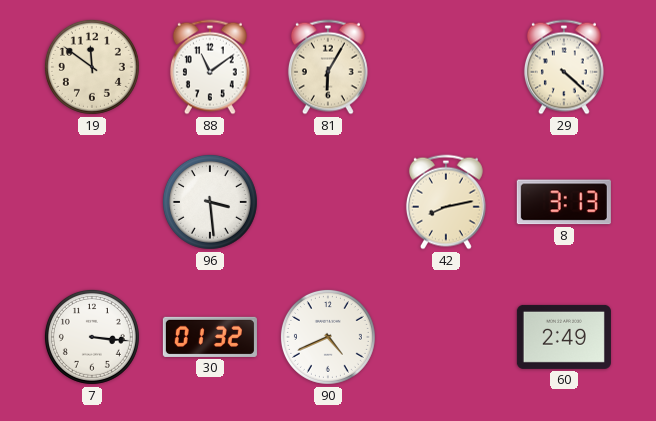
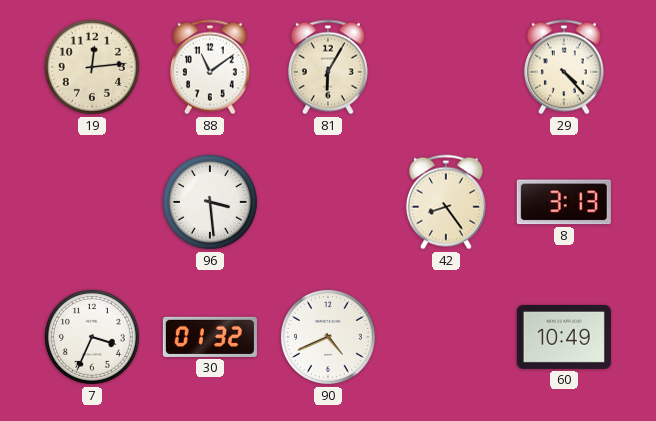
19: 11:51 -> 12:14 (92, 67)
29: 4:22 -> 4:23 (564, 67)
42: 8:13 -> 8:24 (446, 202)
7: 3:16 -> 3:34 (92, 337)
60: 2:49 -> 10:49 (564, 337)
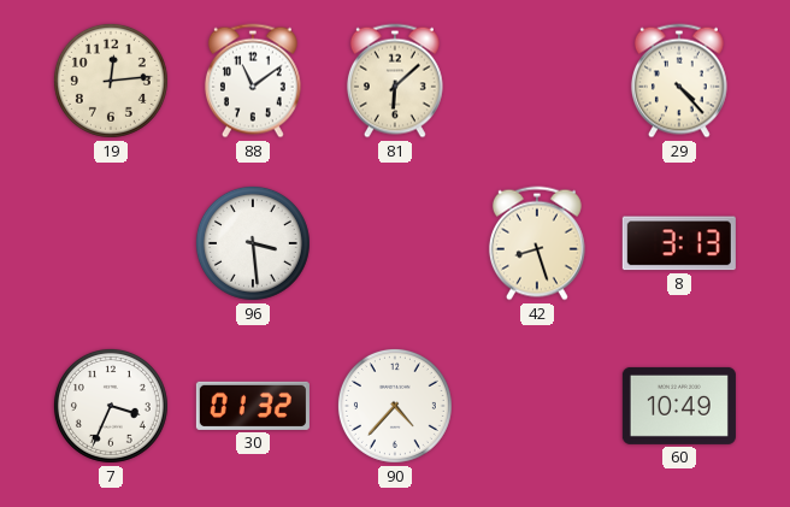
81: 6:05 -> 6:08 (395, 81)
42: 8:24 -> 8:27 (537, 243)
90: 4:41 -> 4:37 (395, 406)
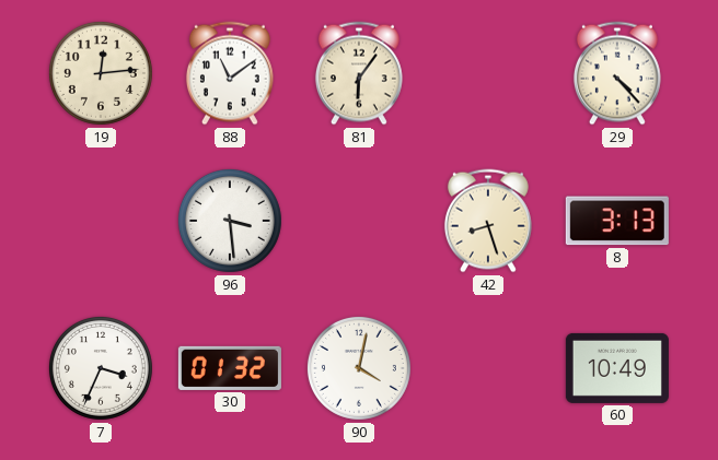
81: 6:08 -> 6:06 (359, 73)
90: 4:37 -> 4:02 (359, 368)
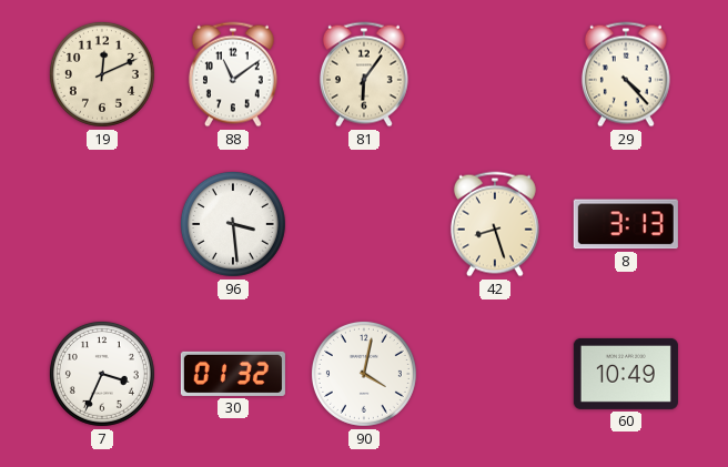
19: 12:14 -> 12:11 (102, 74)
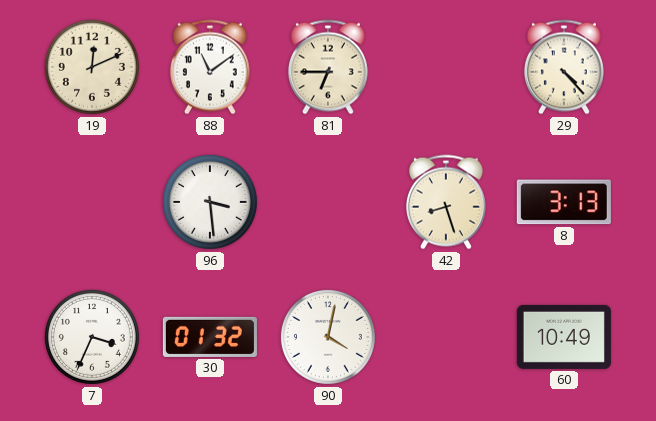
81: 6:06 -> 6:45 (328, 67)
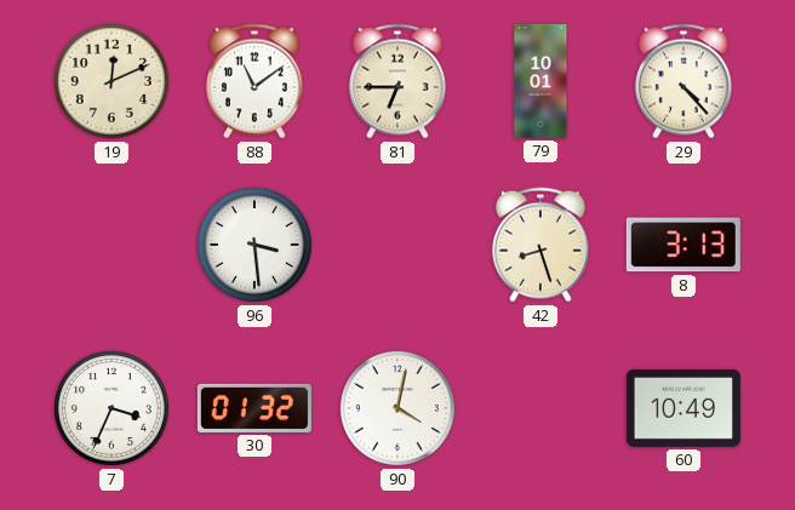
79: none -> 10:01 (541, 81)
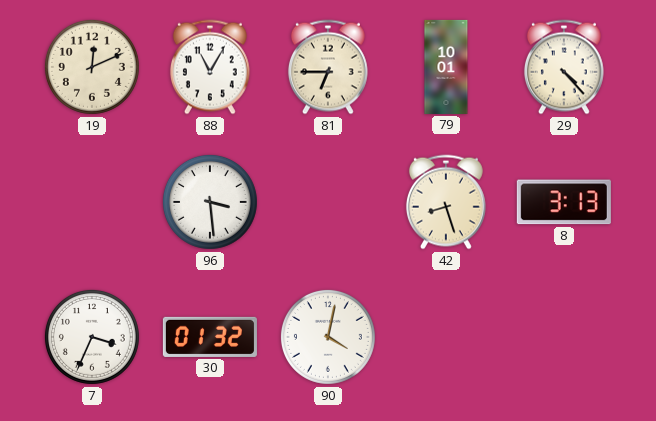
88: 11:09 -> 11:05 (210, 67)
60: 10:49 -> none (684, 408)
